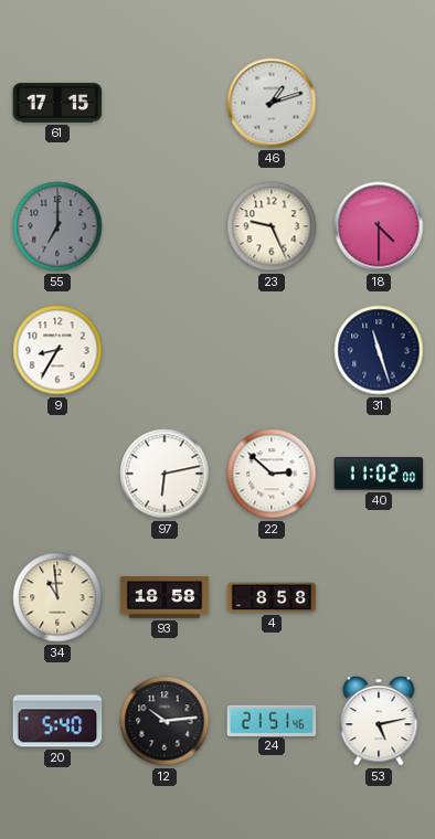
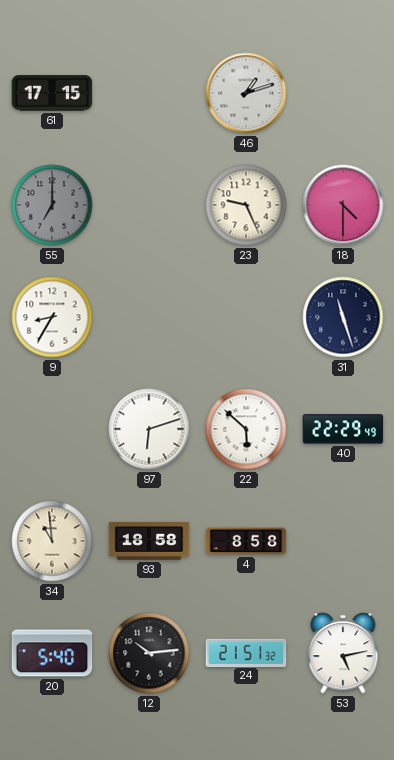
97: 6:13 -> 6:12 (149, 429)
22: 2:52 -> 5:52 (246, 429)
40: 11:02 -> 22:29 (343, 429)
24: 21:51:46 -> 21:51:32 (246, 652)
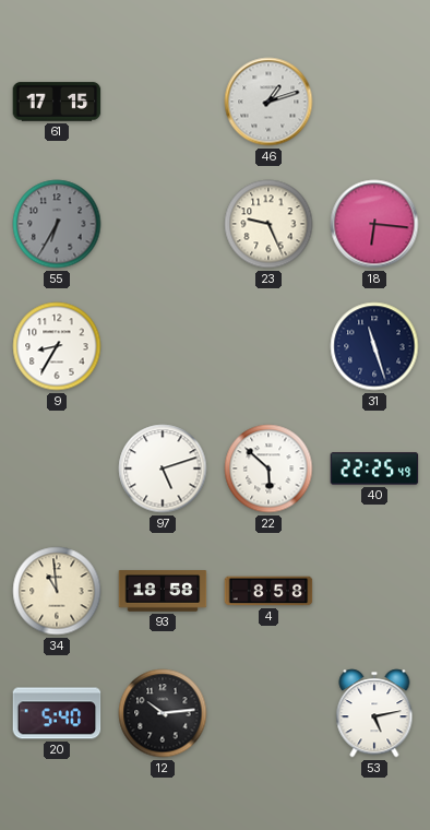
55: 7:00 -> 6:35 (57, 224)
18: 4:30 -> 6:16 (374, 224)
97: 6:12 -> 5:12 (163, 469)
40: 22:29 -> 22:25 (374, 469)
24: 21:51 -> none (246, 652)
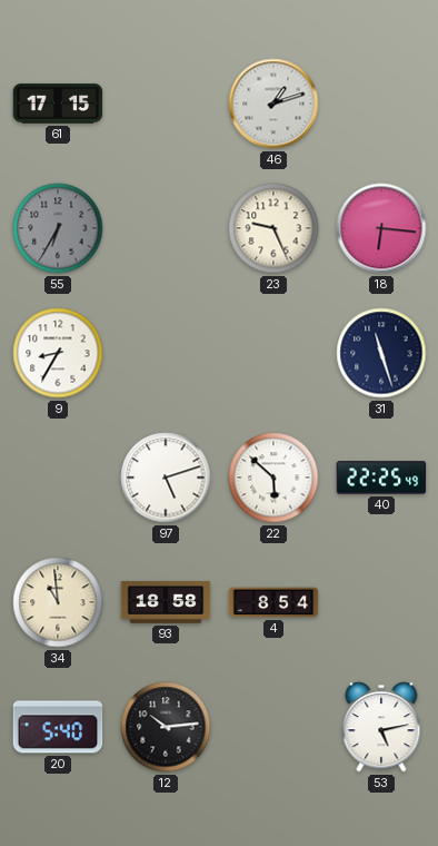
4: 8:58 -> 8:54 (273, 602)
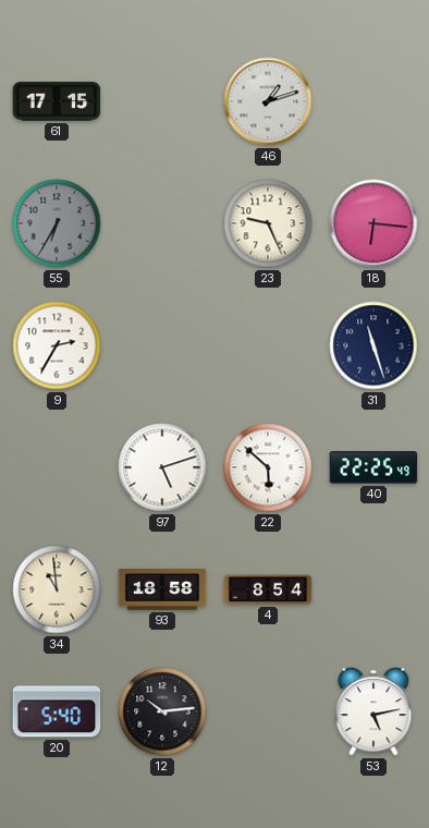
9: 8:35 -> 2:35 (57, 345)
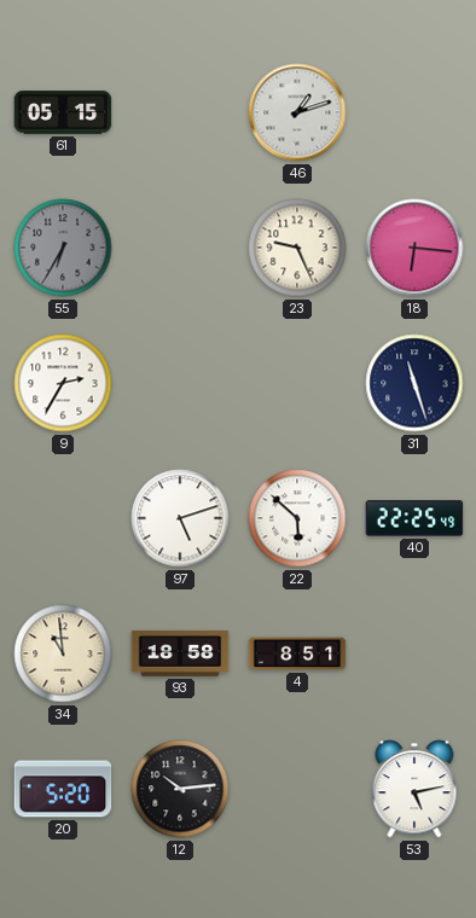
61: 17:15 -> 05:15 (63, 112)
4: 8:54 -> 8:51 (297, 653)
20: 5:40 -> 5:20 (63, 789)
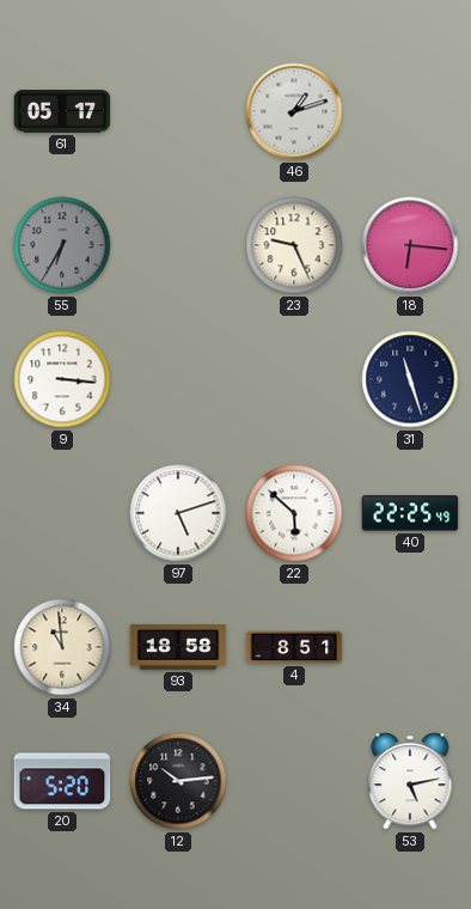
61: 05:15 -> 05:17 (62, 111)
9: 2:35 -> 3:16 (62, 379)
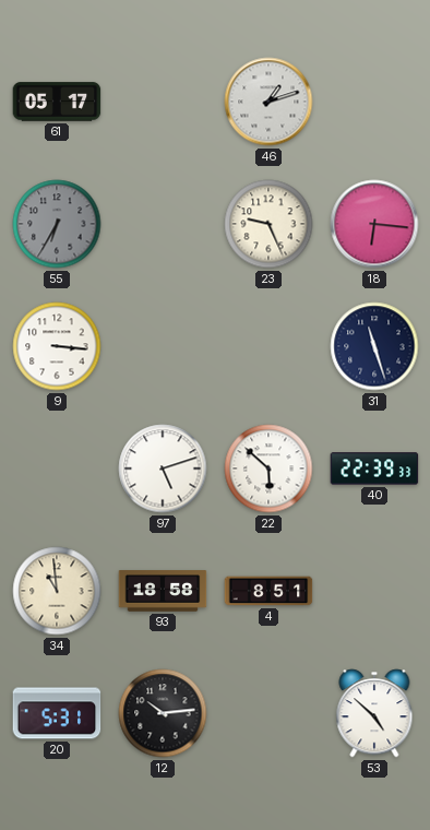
40: 22:25 -> 22:39 (374, 469)
20: 5:20 -> 5:31 (57, 713)
53: 5:13 -> 4:52 (374, 713)
